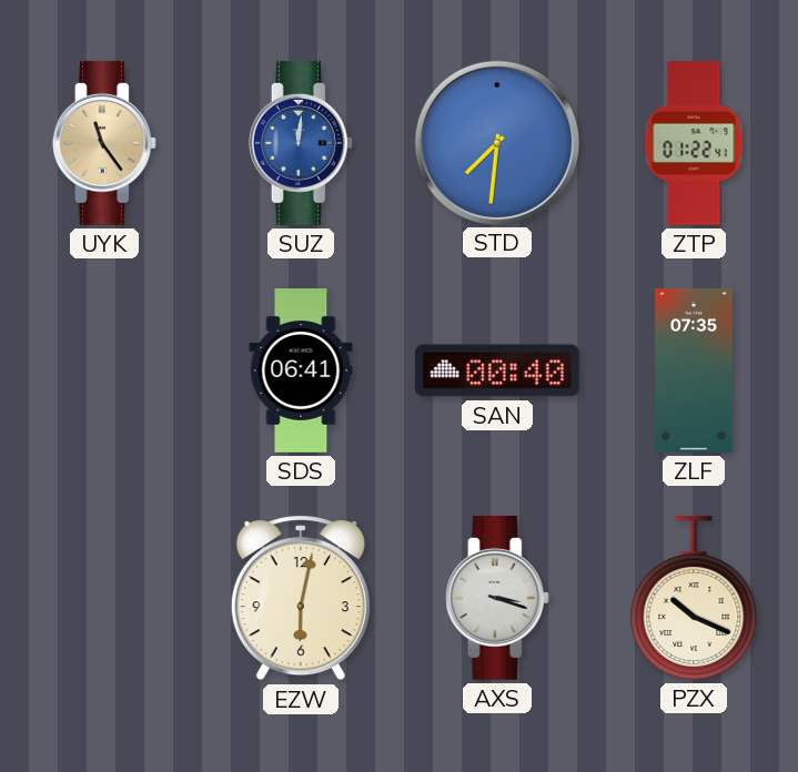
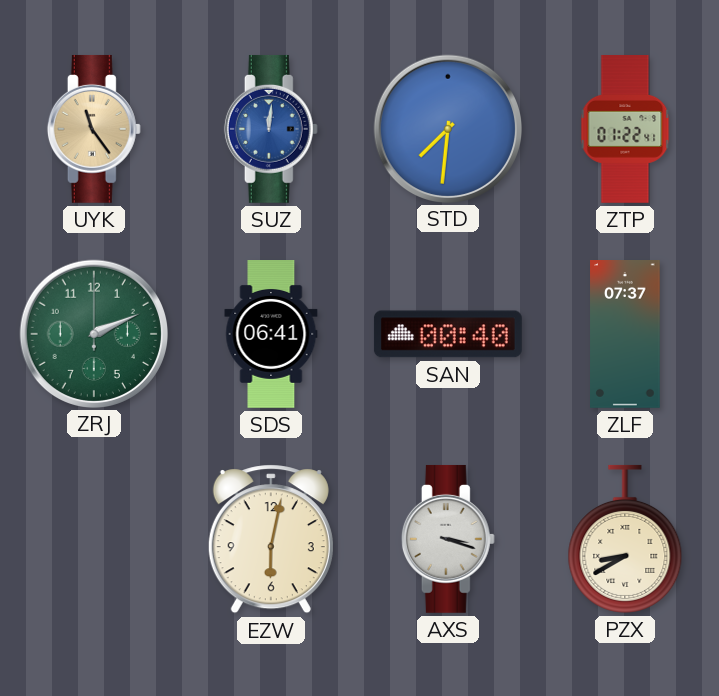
ZRJ: none -> 2:11 (93, 333)
ZLF: 07:35 -> 07:37 (625, 335)
PZX: 10:19 -> 8:40 (625, 539)
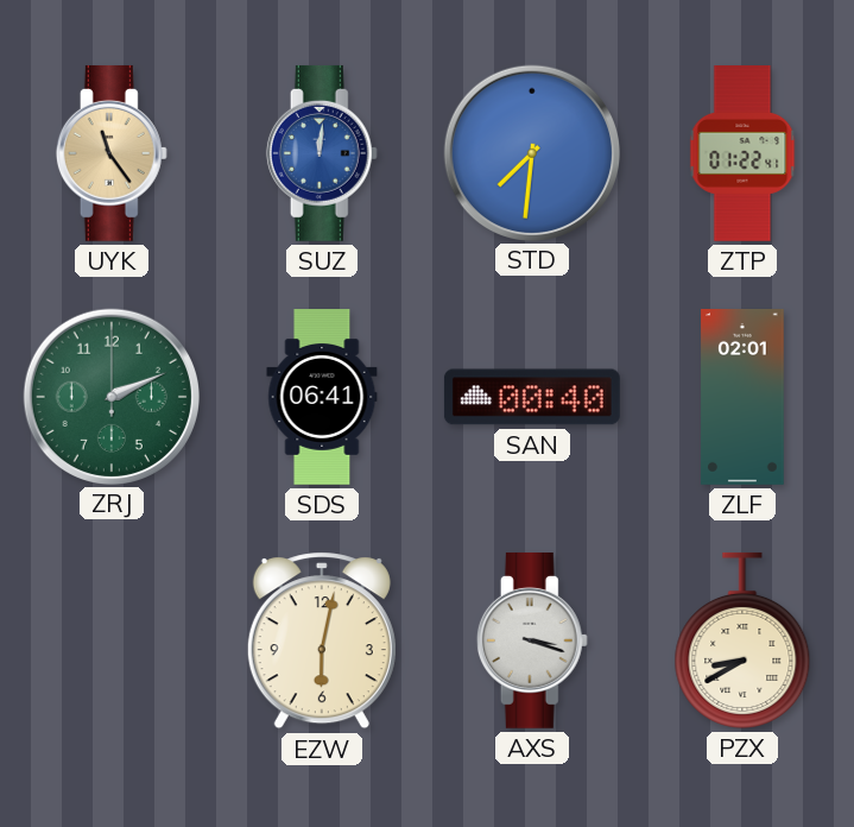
ZLF: 07:37 -> 02:01 (742, 398)
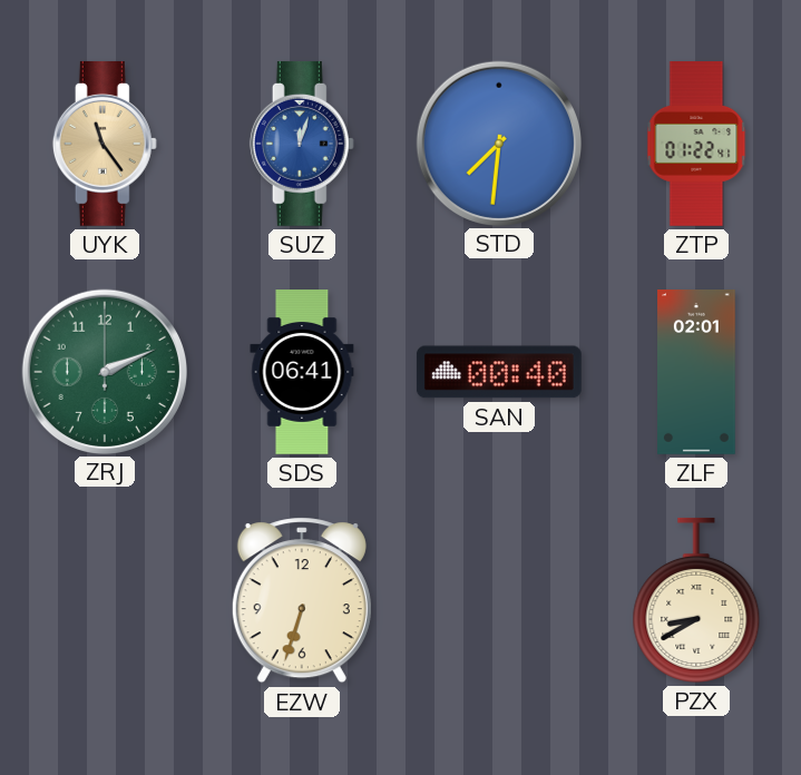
SUZ: 12:01 -> 12:03 (302, 144)
EZW: 6:02 -> 6:33 (302, 600)
AXS: 3:18 -> none (532, 640)
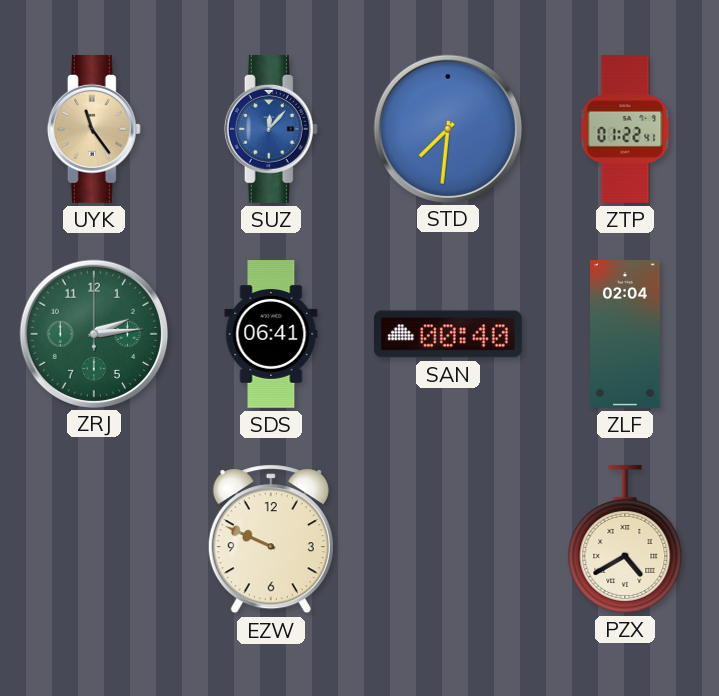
SUZ: 12:03 -> 12:07 (271, 129)
ZRJ: 2:11 -> 2:14 (93, 333)
ZLF: 02:01 -> 02:04 (625, 335)
EZW: 6:33 -> 9:49 (271, 539)
PZX: 8:40 -> 4:40 (625, 539)
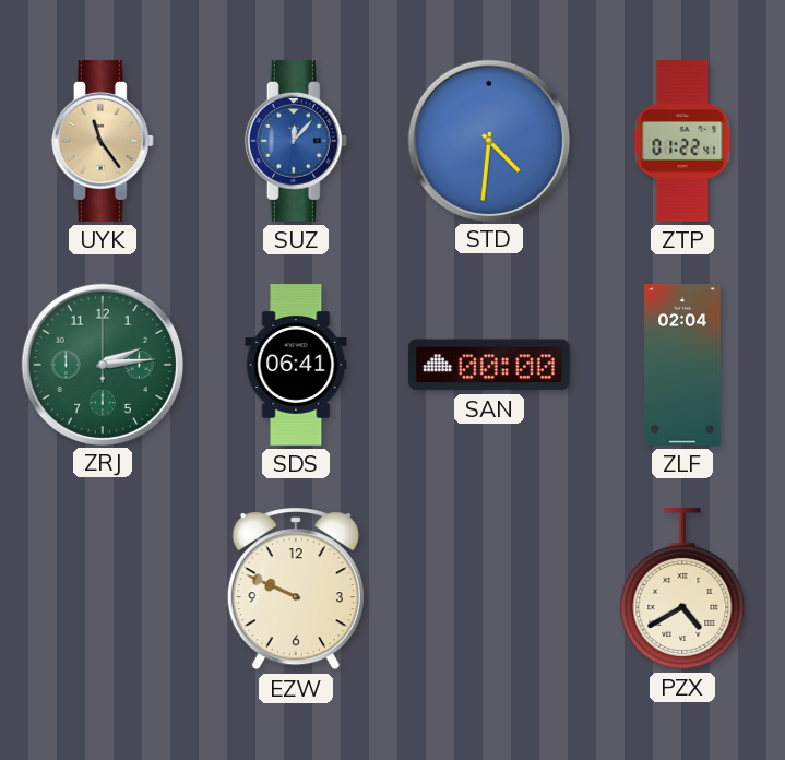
STD: 7:31 -> 4:31 (488, 140)
SAN: 00:40 -> 00:00 (489, 365)
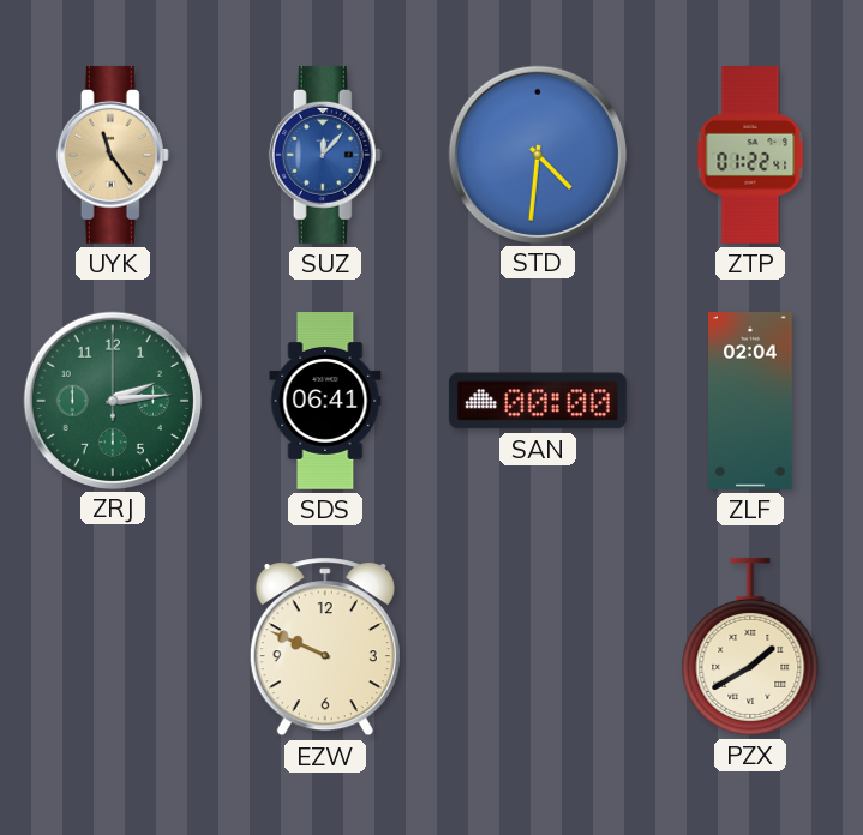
PZX: 4:40 -> 1:40 (750, 647)
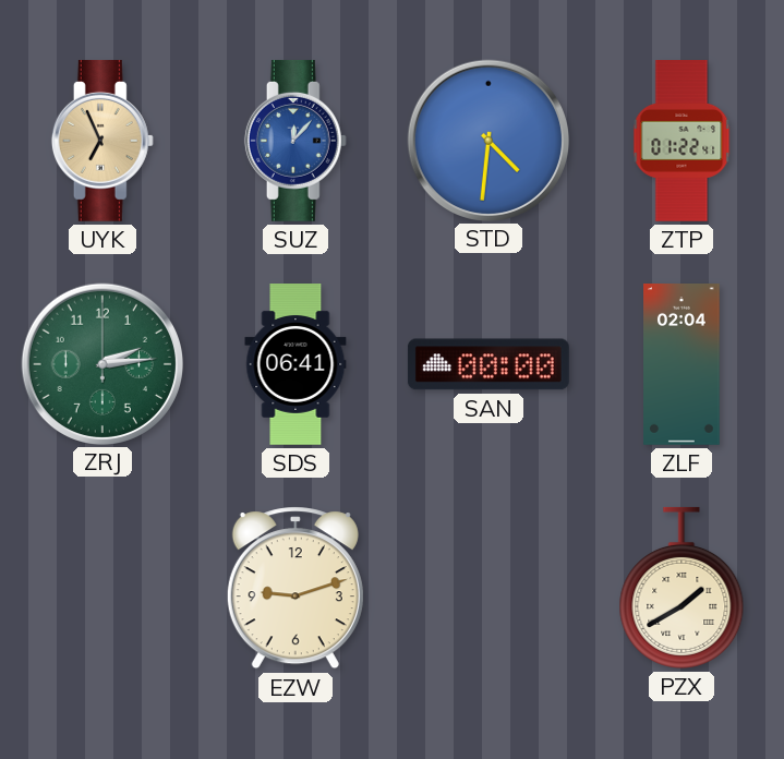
UYK: 11:24 -> 6:56 (102, 141)
EZW: 9:49 -> 9:12 (295, 588)
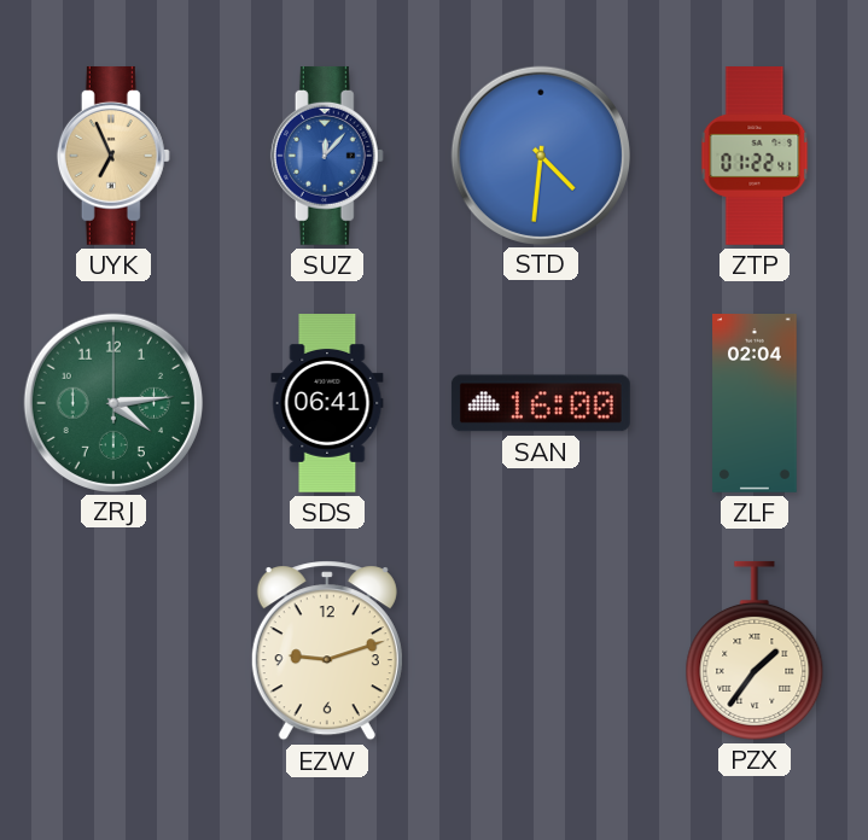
ZRJ: 2:14 -> 4:14 (112, 402)
SAN: 00:00 -> 16:00 (541, 403)
PZX: 1:40 -> 1:36 (755, 651)
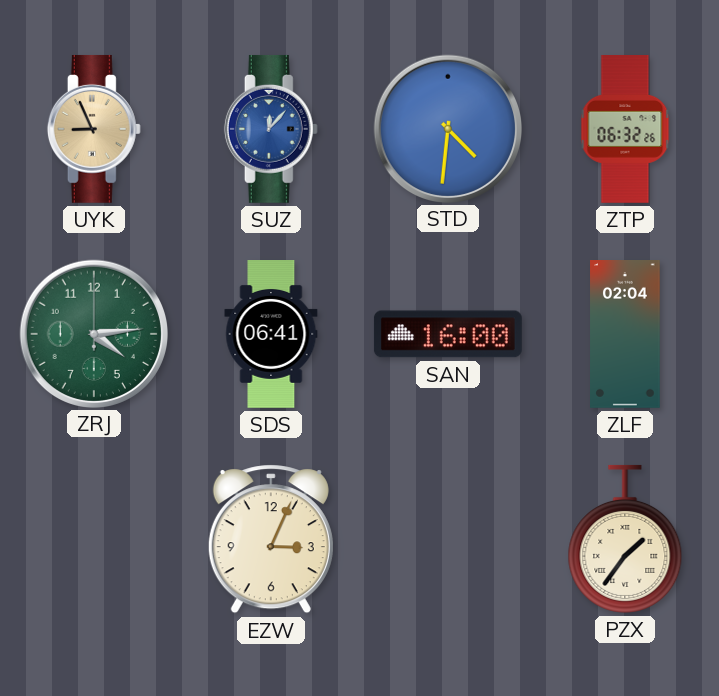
UYK: 6:56 -> 8:56 (94, 129)
ZTP: 01:22 -> 06:32 (625, 130)
EZW: 9:12 -> 3:04 (271, 539)
